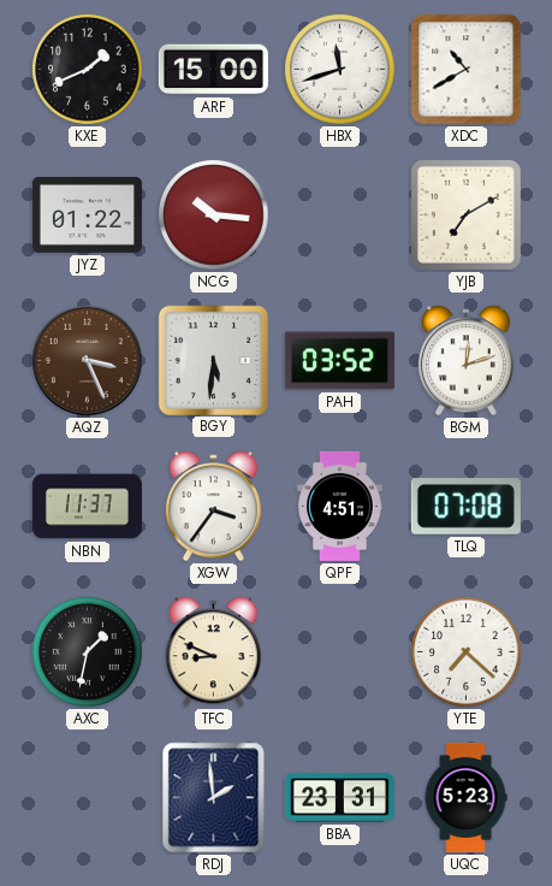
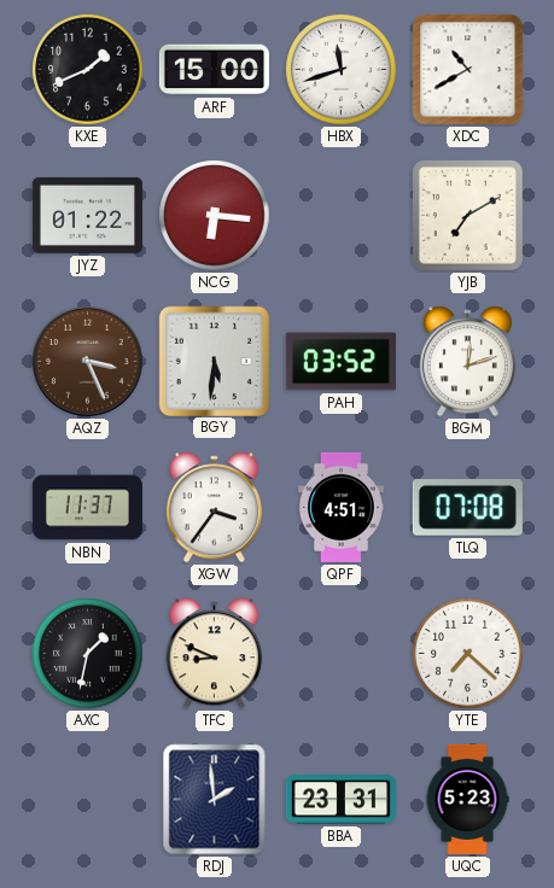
NCG: 10:16 -> 6:16 (215, 216)
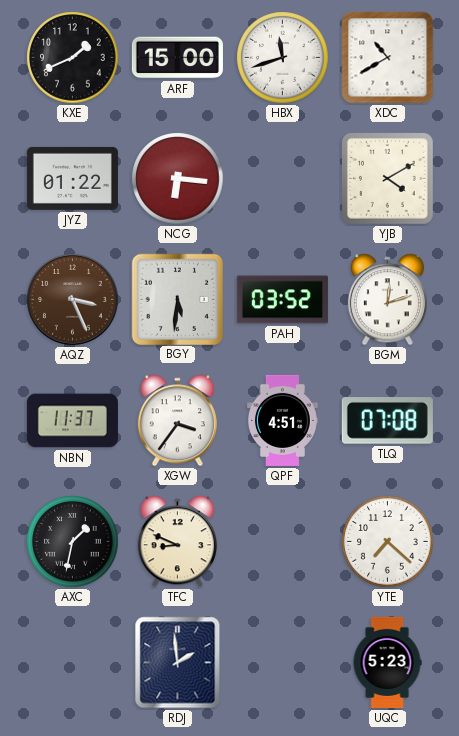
YJB: 7:10 -> 4:10 (387, 178)
BBA: 23:31 -> none (340, 800)
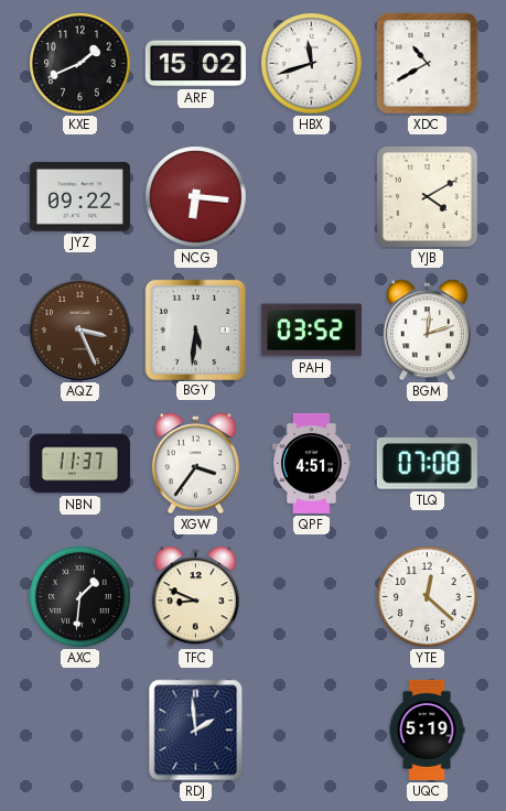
ARF: 15:00 -> 15:02 (195, 64)
JYZ: 01:22 -> 09:22 (79, 196)
AXC: 1:32 -> 1:31 (80, 597)
YTE: 7:22 -> 12:22 (428, 597)
UQC: 5:23 -> 5:19 (427, 729)
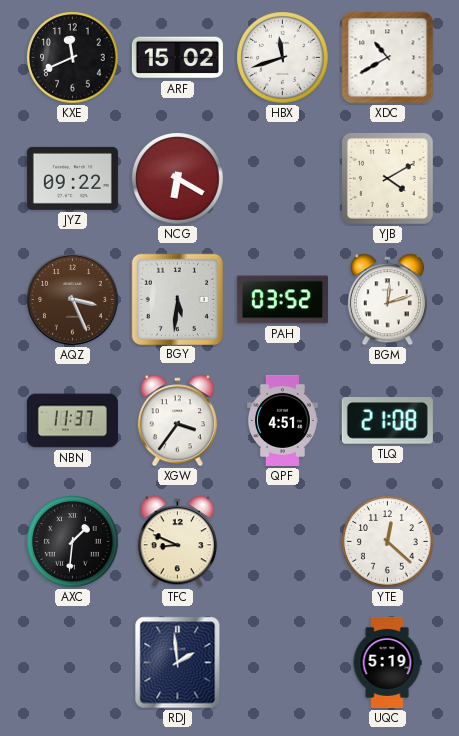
KXE: 1:41 -> 11:41 (73, 58)
NCG: 6:16 -> 6:20 (178, 179)
TLQ: 07:08 -> 21:08 (387, 421)
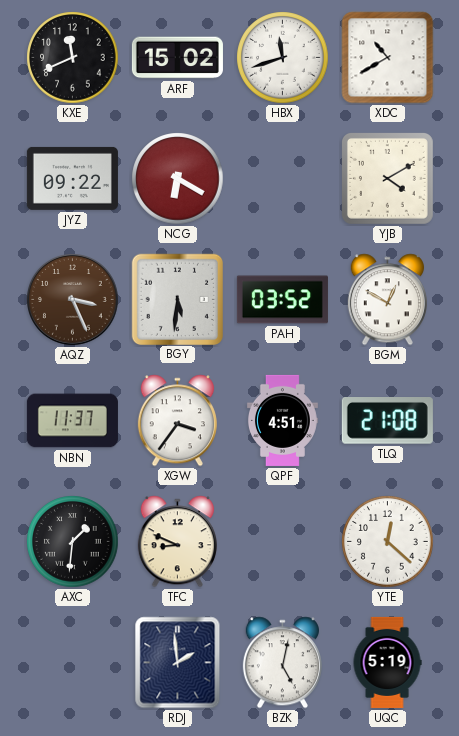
BGM: 12:12 -> 12:50 (387, 300)
BZK: none -> 5:02 (282, 663)
